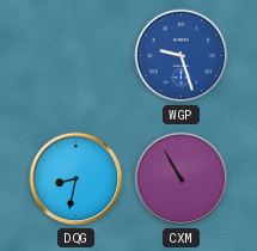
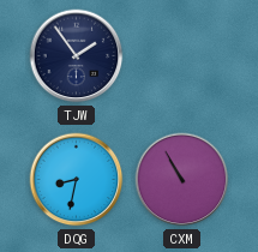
TJW: none -> 1:54 (77, 56)
WGP: 9:27 -> none (182, 56)
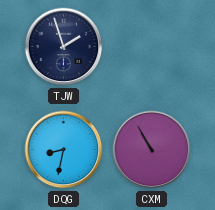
TJW: 1:54 -> 1:57 (64, 47)
